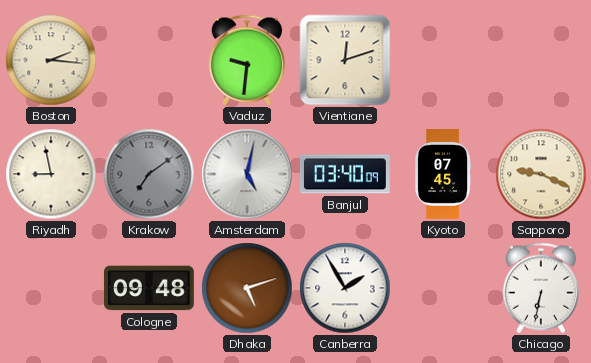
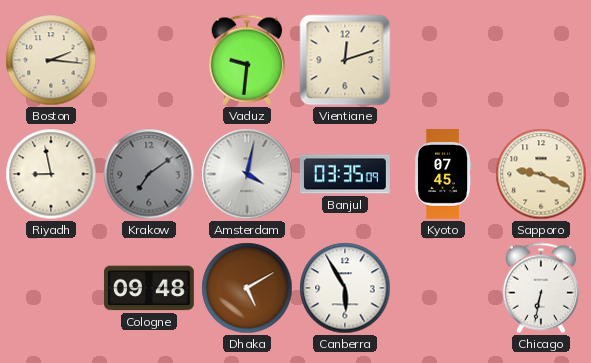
Amsterdam: 5:02 -> 4:02 (247, 174)
Banjul: 03:40 -> 03:35 (345, 174)
Dhaka: 5:12 -> 5:10 (247, 288)
Canberra: 1:55 -> 5:55 (345, 288)
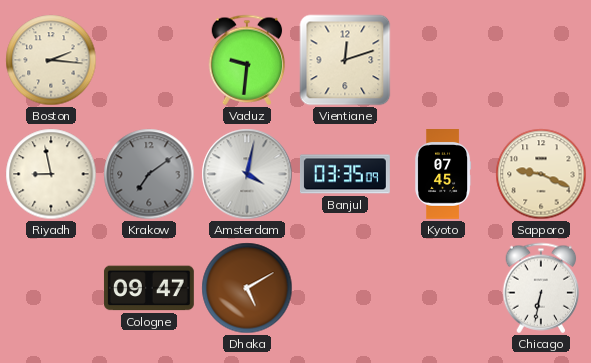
Cologne: 09:48 -> 09:47 (149, 288)
Canberra: 5:55 -> none (345, 288)
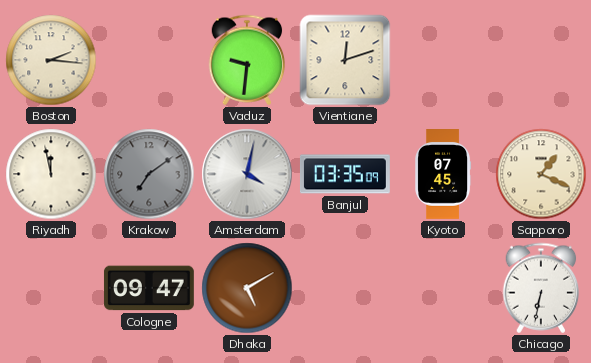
Riyadh: 8:58 -> 11:58 (51, 174)
Sapporo: 9:19 -> 1:19 (541, 174)
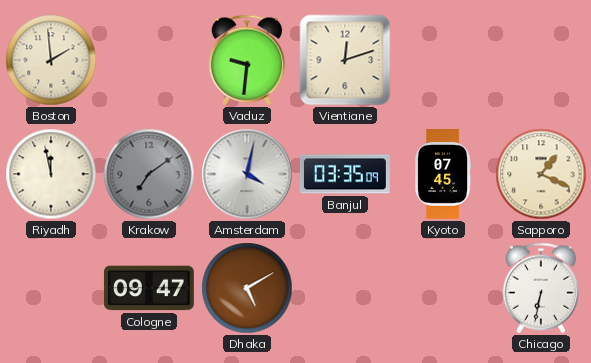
Boston: 2:16 -> 1:59 (51, 60)
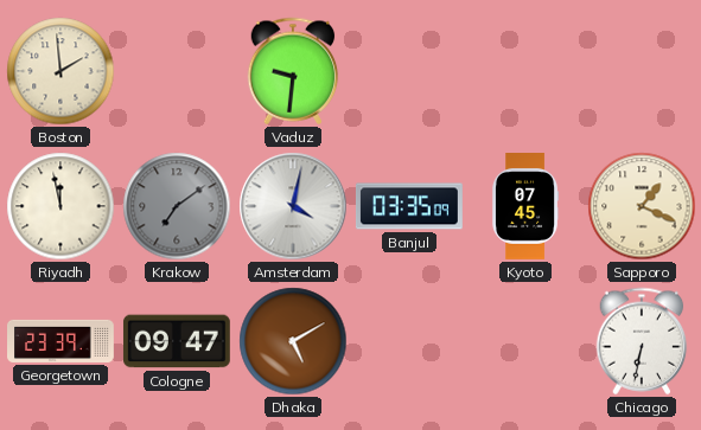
Vientiane: 12:12 -> none (345, 60)
Georgetown: none -> 23:39 (62, 341)
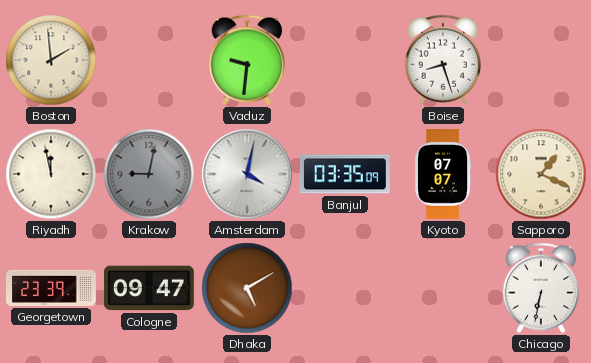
Boise: none -> 8:27 (443, 60)
Krakow: 7:09 -> 9:02 (149, 174)
Kyoto: 07:45 -> 07:07 (443, 175)
